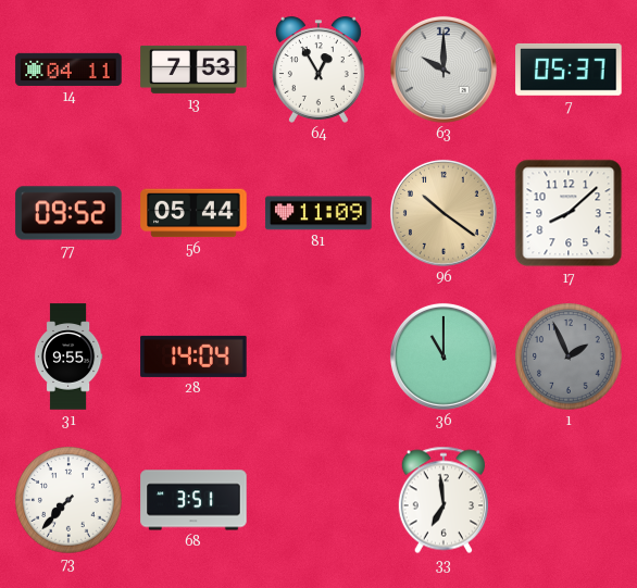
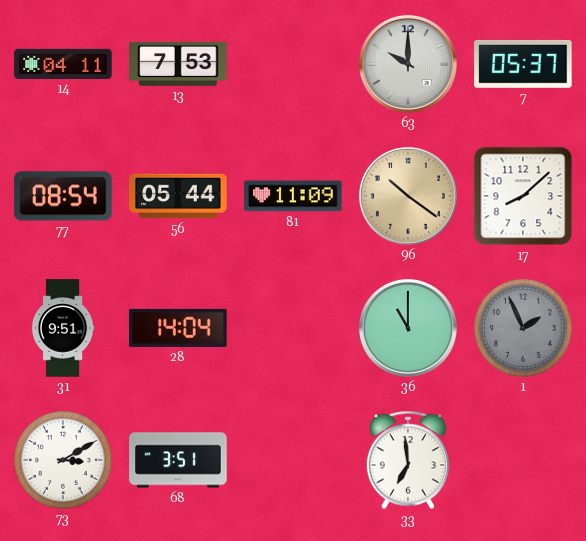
64: 12:55 -> none (318, 70)
77: 09:52 -> 08:54 (63, 196)
31: 9:55 -> 9:51 (63, 328)
73: 7:37 -> 3:10 (63, 460)
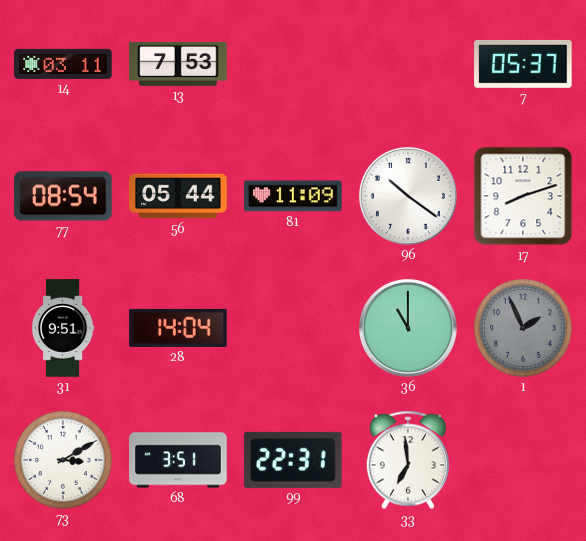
14: 04:11 -> 03:11 (63, 64)
63: 10:00 -> none (408, 64)
96 dial: champagne -> white (408, 196)
17: 8:08 -> 8:12 (523, 196)
99: none -> 22:31 (293, 460)
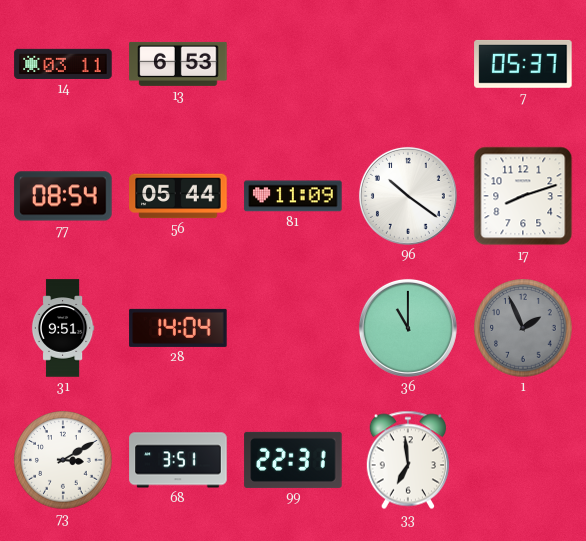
13: 7:53 -> 6:53 (178, 64)
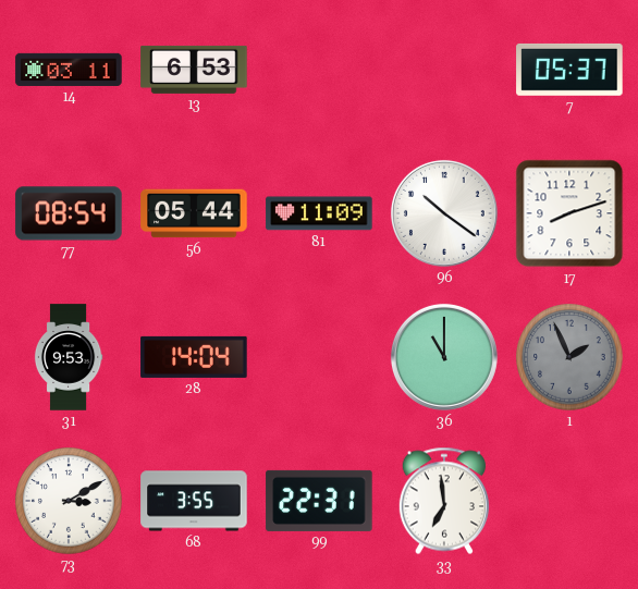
31: 9:51 -> 9:53 (69, 357)
68: 3:51 -> 3:55 (194, 501)
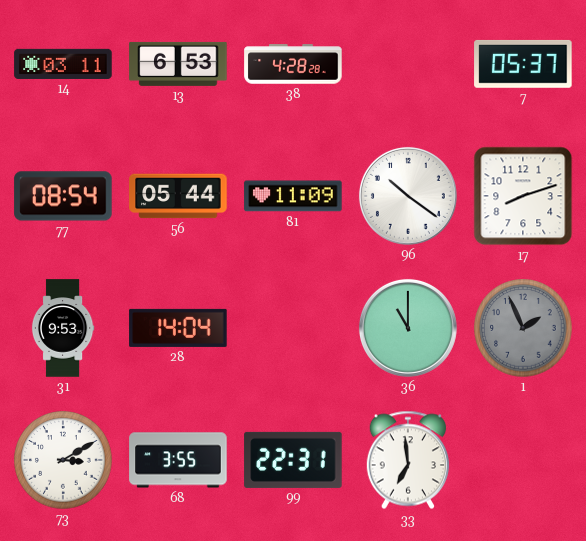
38: none -> 4:28 (293, 64)
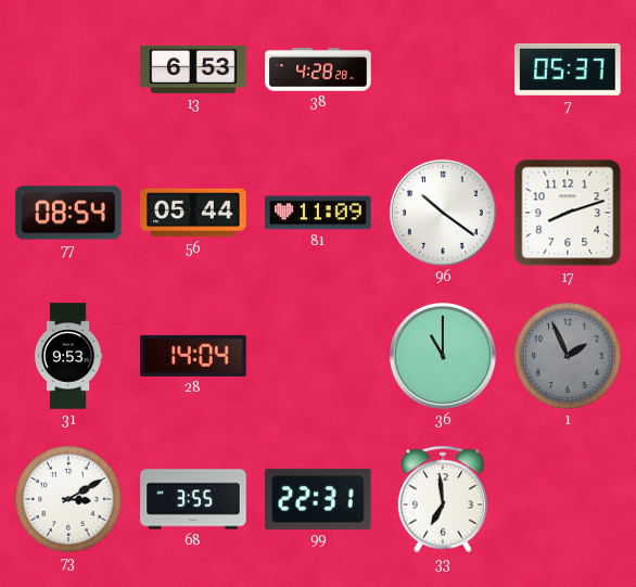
14: 03:11 -> none (63, 64)
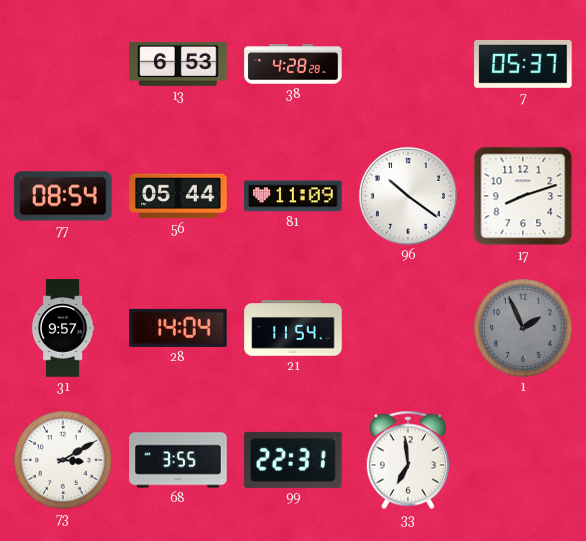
31: 9:53 -> 9:57 (63, 328)
21: none -> 11:54 (293, 328)
36: 11:00 -> none (443, 356)
